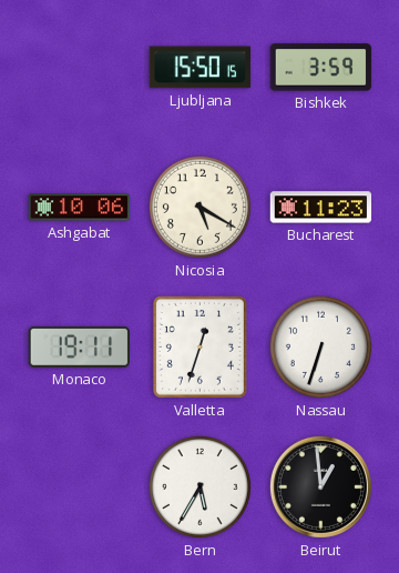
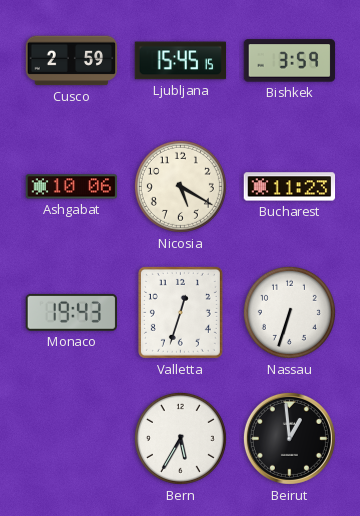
Cusco: none -> 2:59 (72, 61)
Ljubljana: 15:50 -> 15:45 (181, 61)
Monaco: 19:11 -> 19:43 (71, 312)
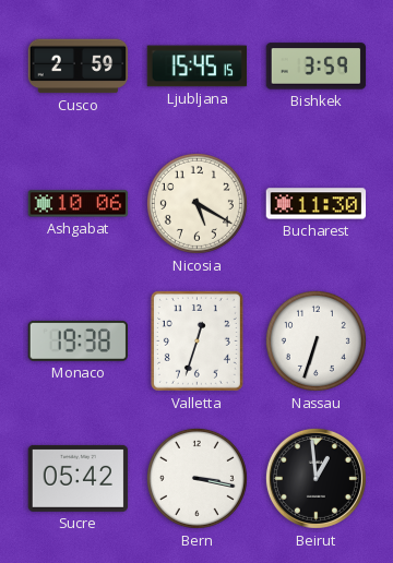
Bucharest: 11:23 -> 11:30 (317, 204)
Monaco: 19:43 -> 19:38 (78, 340)
Sucre: none -> 05:42 (79, 478)
Bern: 5:35 -> 3:17 (196, 478)
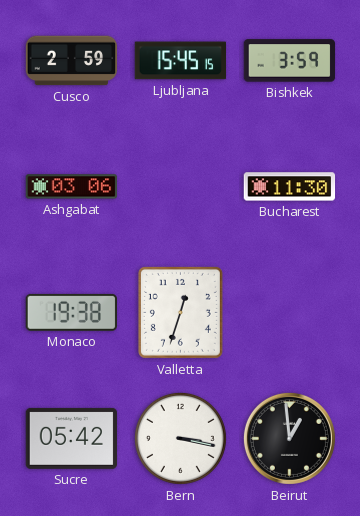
Ashgabat: 10:06 -> 03:06 (72, 187)
Nicosia: 5:20 -> none (196, 203)
Nassau: 6:33 -> none (315, 340)
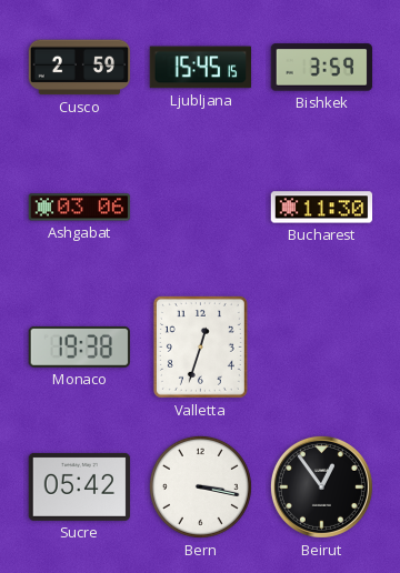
Beirut: 12:59 -> 12:54 (321, 486)
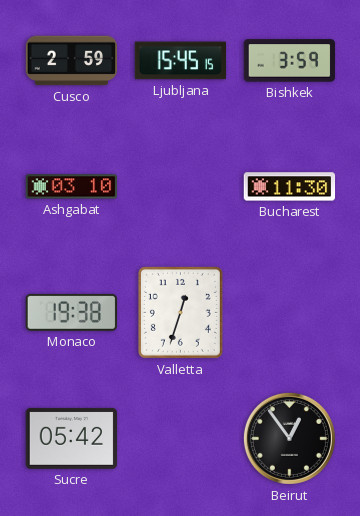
Ashgabat: 03:06 -> 03:10 (72, 187)
Bern: 3:17 -> none (200, 486)
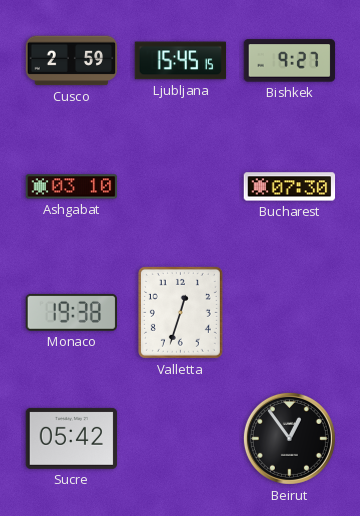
Bishkek: 3:59 -> 9:27 (290, 61)
Bucharest: 11:30 -> 07:30 (290, 187)
